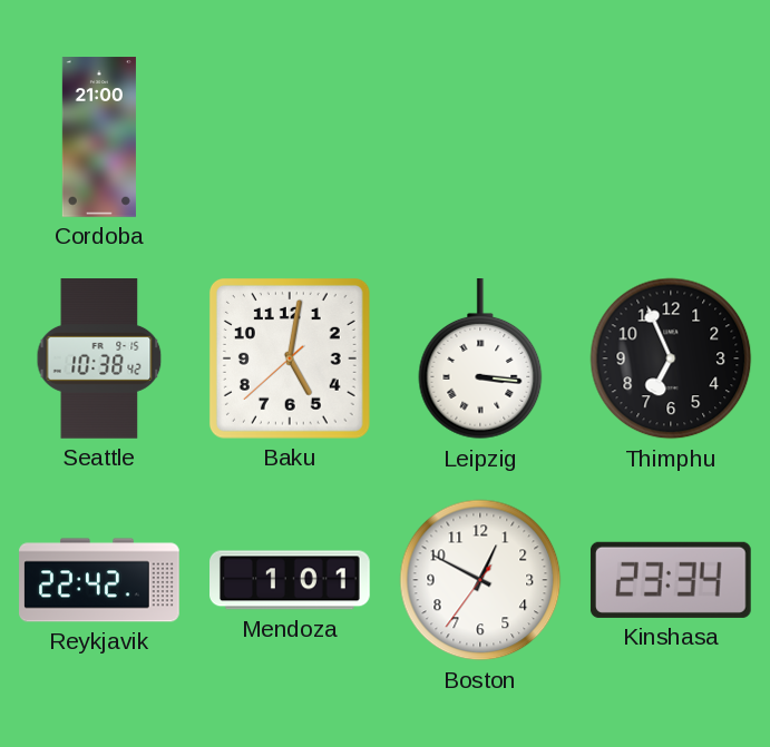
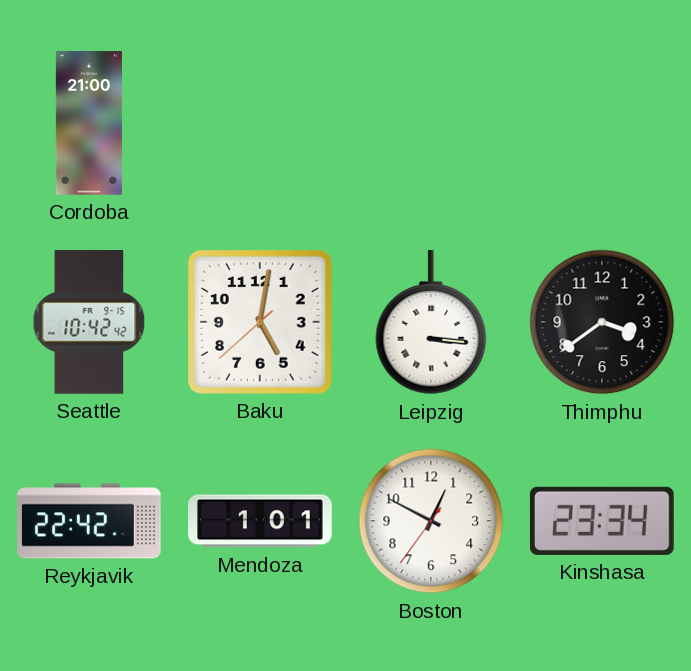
Seattle: 10:38 -> 10:42 (89, 322)
Thimphu: 6:56 -> 3:39 (602, 322)
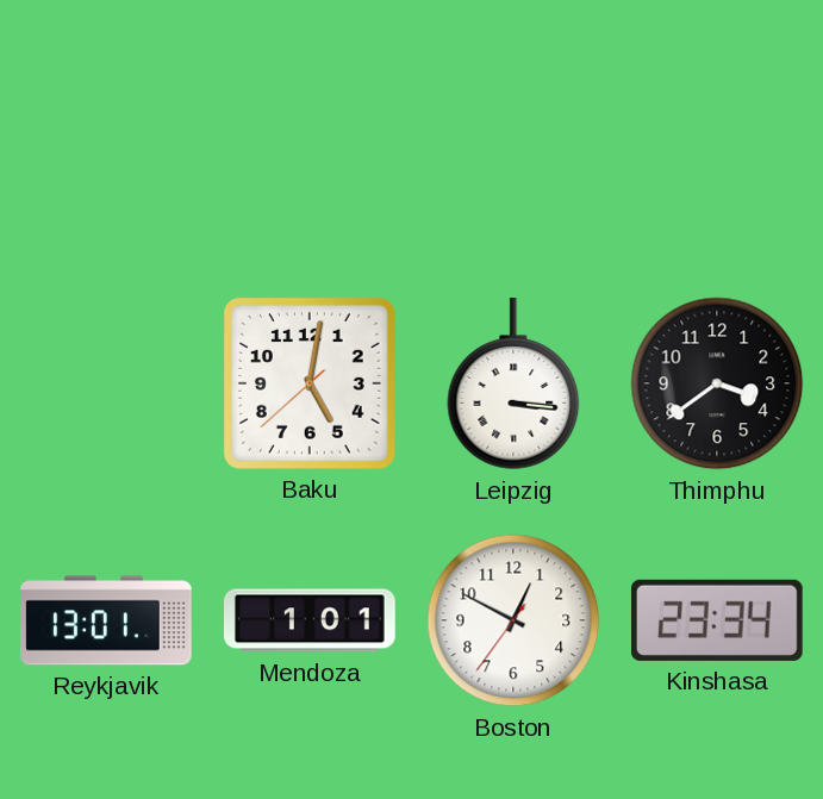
Cordoba: 21:00 -> none (89, 123)
Seattle: 10:42 -> none (89, 322)
Reykjavik: 22:42 -> 13:01 (106, 620)
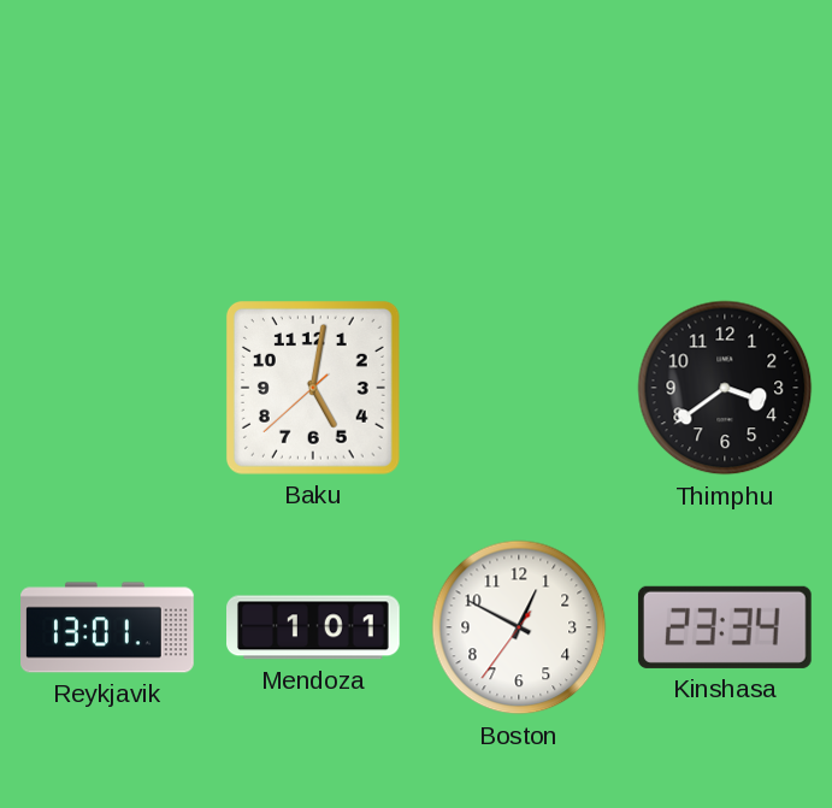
Leipzig: 3:16 -> none (513, 385)
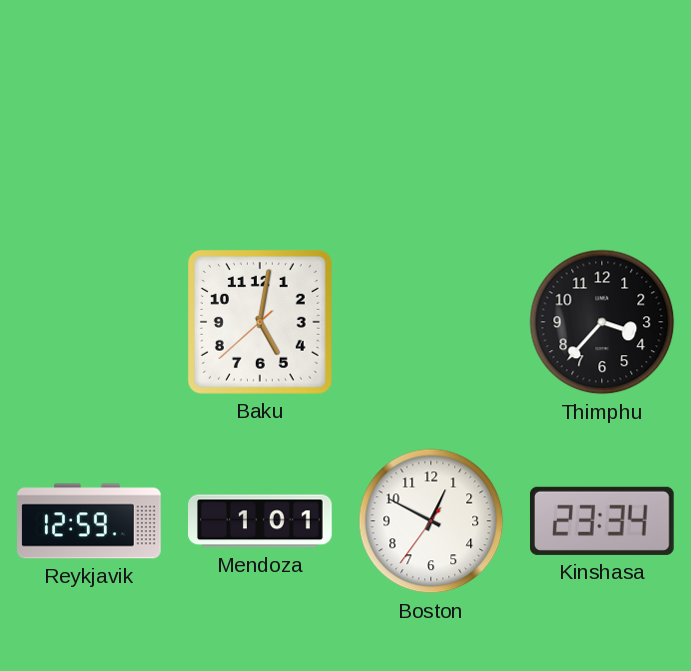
Thimphu: 3:39 -> 3:37 (602, 322)
Reykjavik: 13:01 -> 12:59 (89, 521)
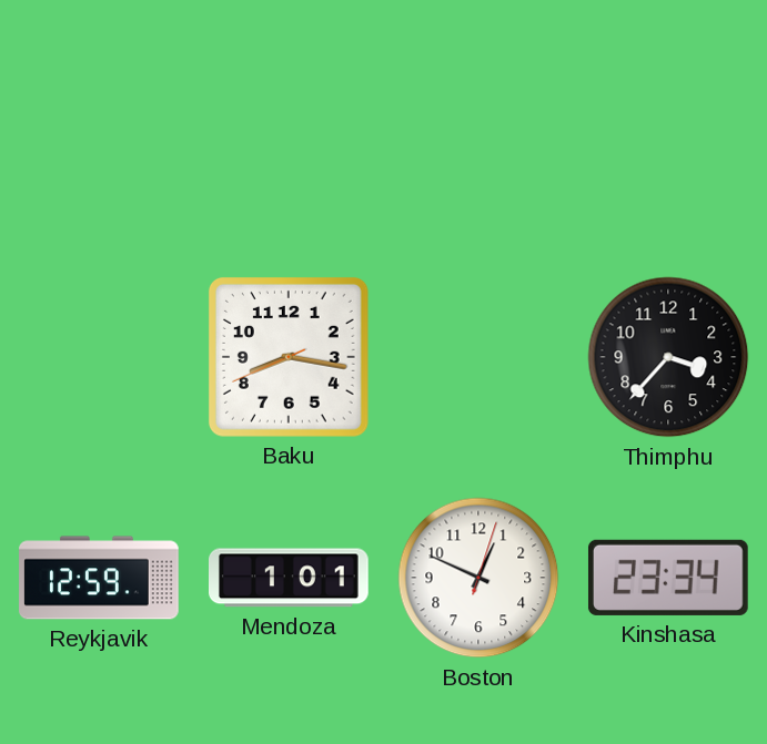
Baku: 5:01 -> 8:16 (289, 357)
Boston: 12:49:36 -> 12:49:03 (478, 578)
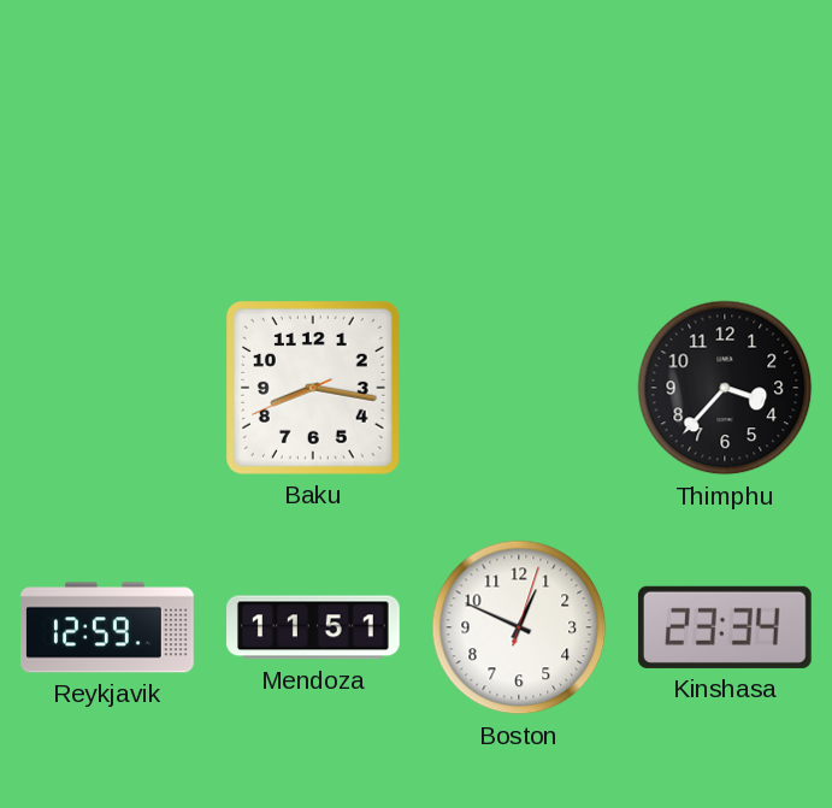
Mendoza: 1:01 -> 11:51 (314, 627)
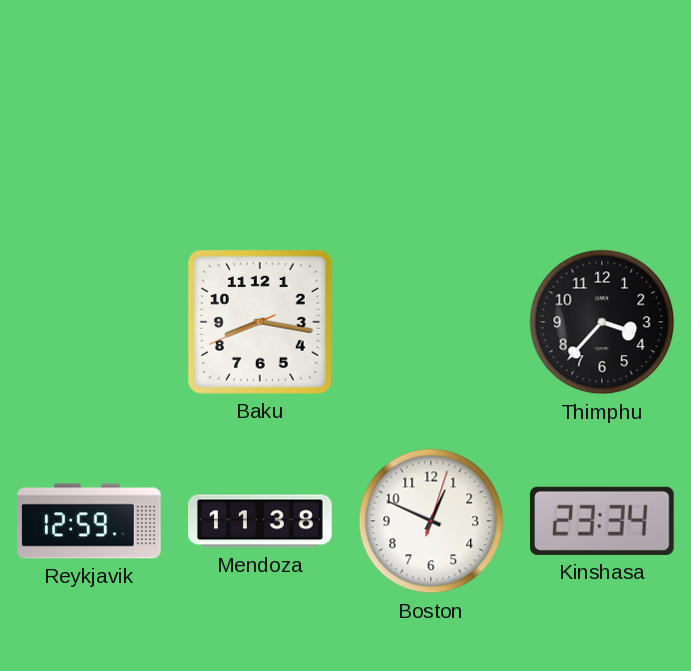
Mendoza: 11:51 -> 11:38 (261, 521)
